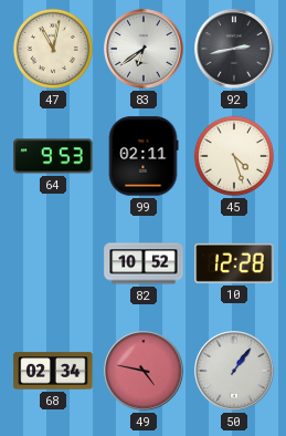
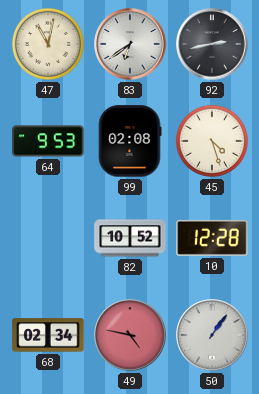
99: 02:11 -> 02:08 (130, 141)
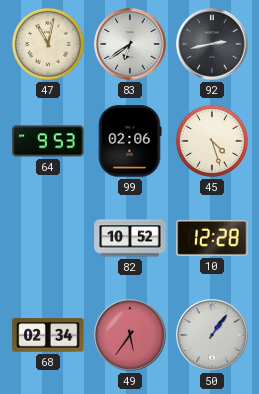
99: 02:08 -> 02:06 (130, 141)
49: 4:47 -> 5:36 (130, 335)
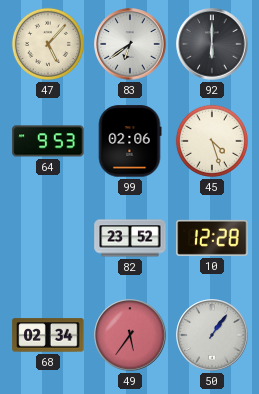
47: 11:02 -> 5:07 (48, 44)
92: 2:43 -> 6:00 (212, 44)
82: 10:52 -> 23:52 (130, 238)
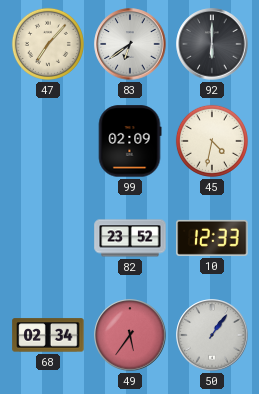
47: 5:07 -> 7:07 (48, 44)
64: 9:53 -> none (48, 141)
99: 02:06 -> 02:09 (130, 141)
45: 4:27 -> 4:32 (212, 141)
10: 12:28 -> 12:33 (212, 238)
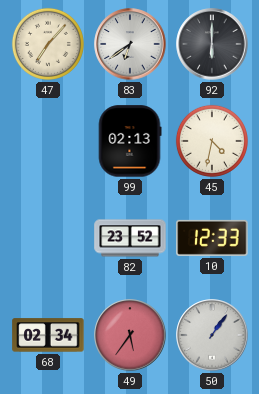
99: 02:09 -> 02:13 (130, 141)
